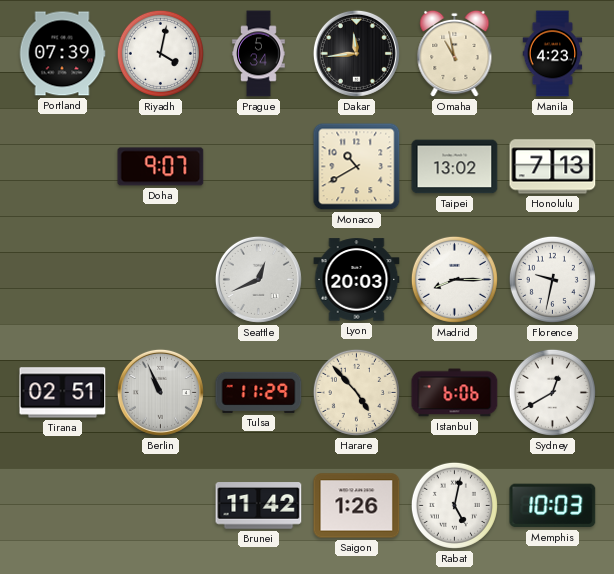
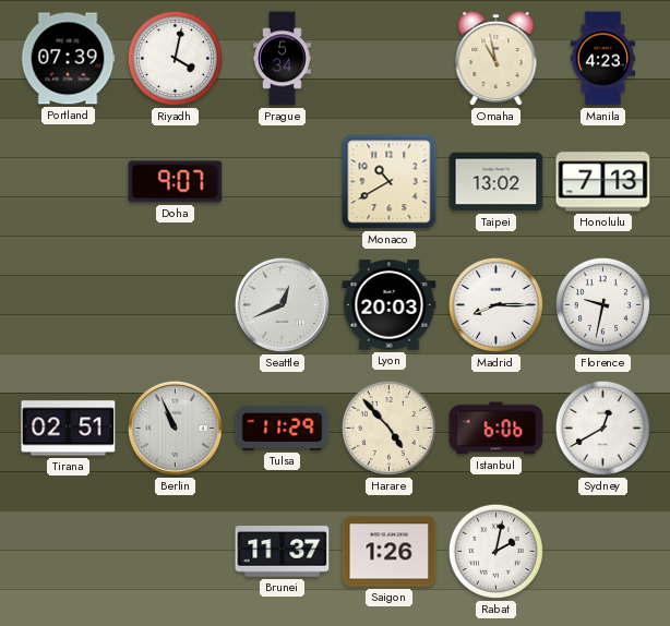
Dakar: 11:44 -> none (356, 53)
Brunei: 11:42 -> 11:37 (283, 552)
Rabat: 5:02 -> 2:02 (495, 551)
Memphis: 10:03 -> none (553, 506)
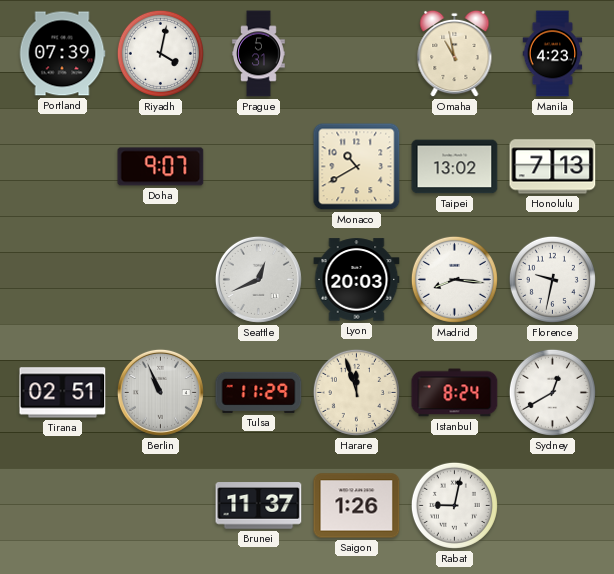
Prague: 5:34 -> 5:31 (259, 54)
Madrid: 8:15 -> 8:16 (454, 279)
Harare: 4:53 -> 11:57 (356, 392)
Istanbul: 6:06 -> 8:24 (455, 393)
Rabat: 2:02 -> 9:02 (454, 505)
